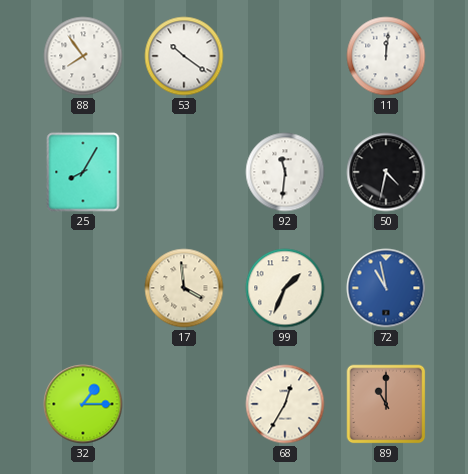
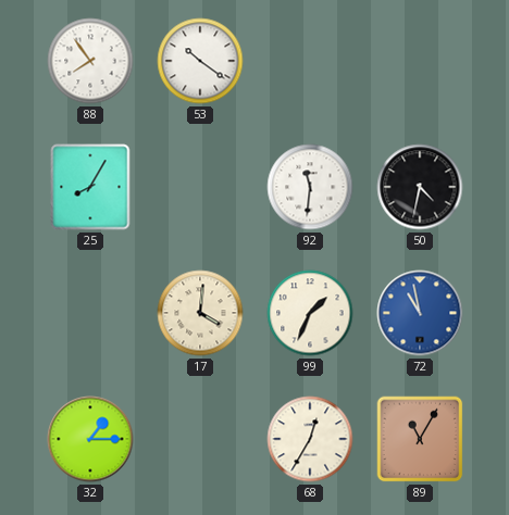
11: 12:01 -> none (386, 56)
17: 3:59 -> 4:01 (200, 313)
89: 11:00 -> 11:05 (420, 439)
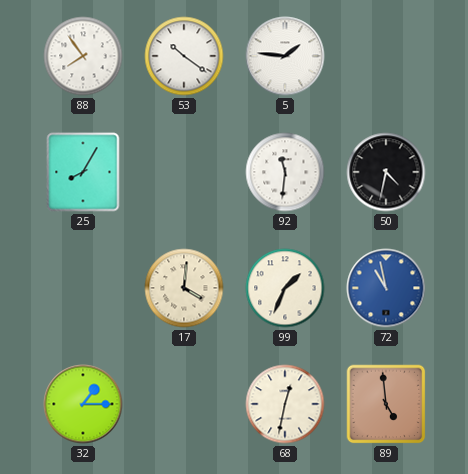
5: none -> 1:46 (285, 56)
68: 12:35 -> 12:32 (285, 404)
89: 11:05 -> 4:59 (386, 404)
